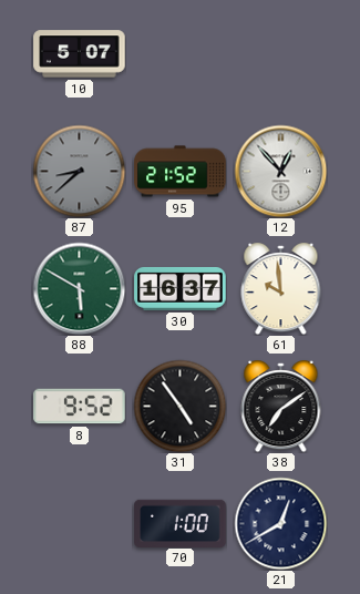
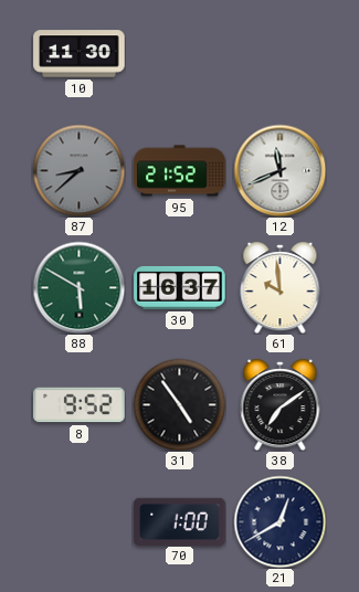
10: 5:07 -> 11:30 (80, 54)
12: 12:53 -> 11:41 (279, 170)
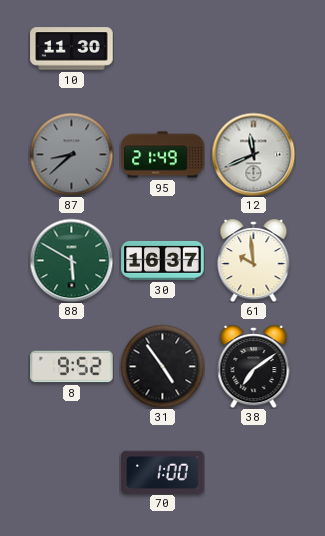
95: 21:52 -> 21:49 (163, 155)
21: 12:40 -> none (279, 521)
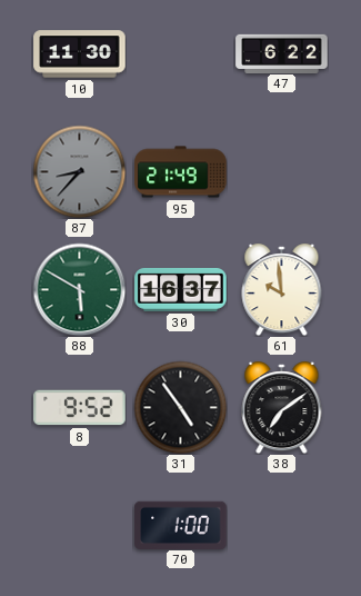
47: none -> 6:22 (282, 53)
87: 8:38 -> 8:37 (79, 171)
12: 11:41 -> none (253, 154)
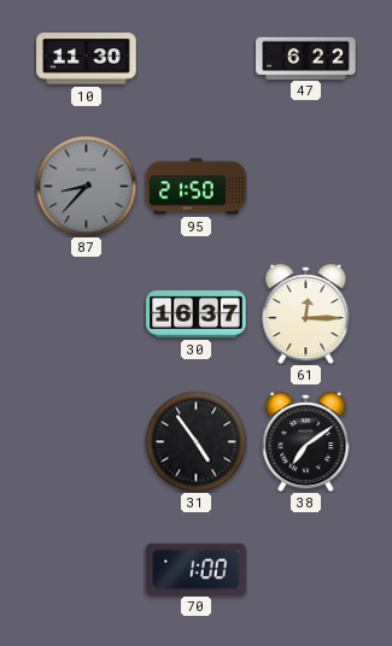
95: 21:49 -> 21:50 (197, 187)
88: 5:50 -> none (79, 289)
61: 9:59 -> 12:15 (306, 315)
8: 9:52 -> none (80, 408)
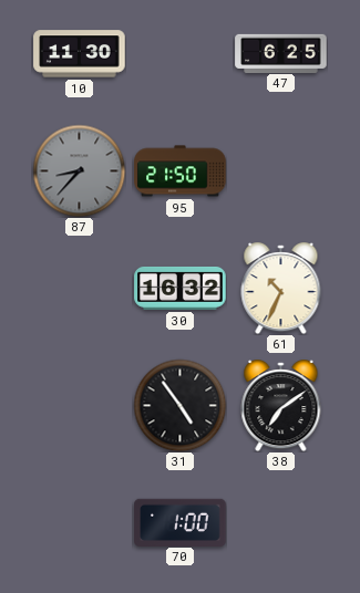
47: 6:22 -> 6:25 (281, 53)
30: 16:37 -> 16:32 (181, 288)
61: 12:15 -> 10:34 (281, 289)
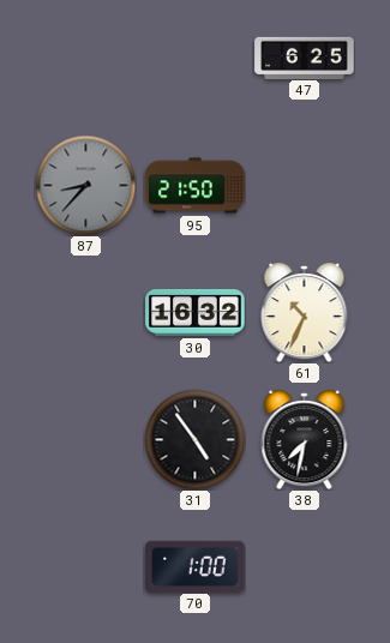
10: 11:30 -> none (80, 54)
38: 7:09 -> 7:32 (305, 440)
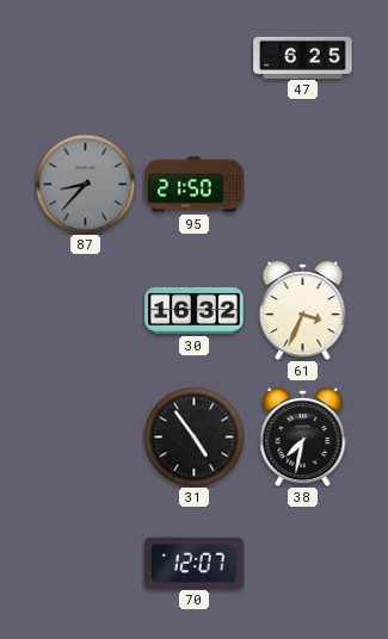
61: 10:34 -> 3:34 (303, 311)
70: 1:00 -> 12:07 (195, 563)
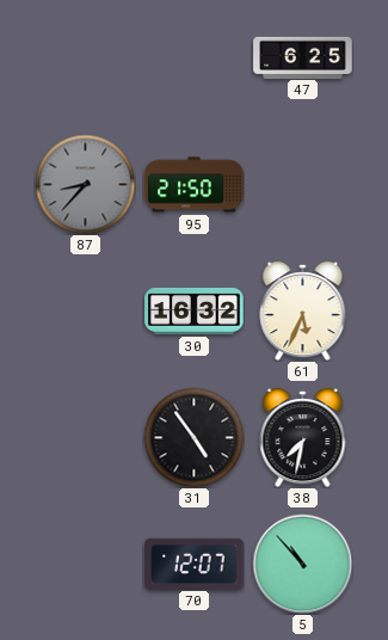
61: 3:34 -> 5:34 (303, 312)
5: none -> 10:53 (302, 564)
